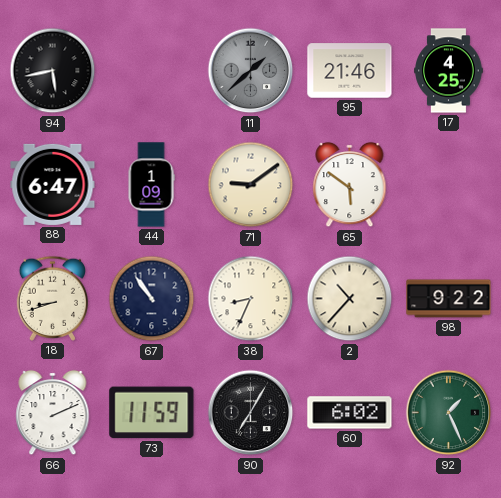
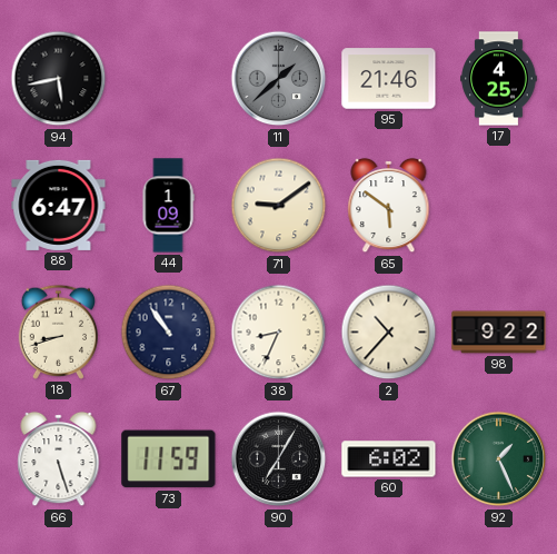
66: 2:11 -> 5:27 (59, 459)
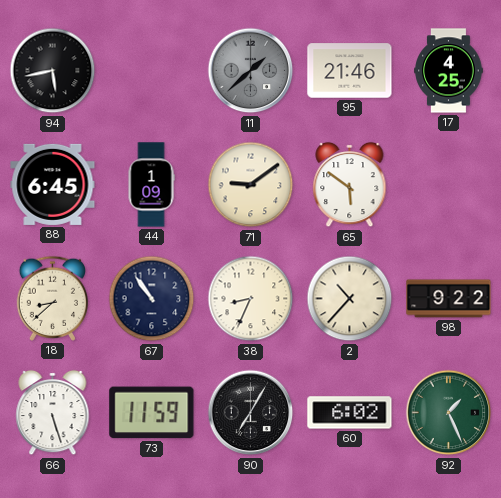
88: 6:47 -> 6:45 (53, 184)
18: 8:42 -> 8:38 (52, 298)
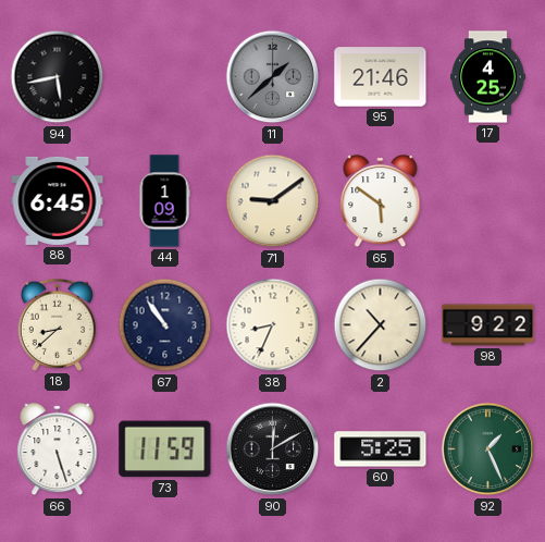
90: 7:05 -> 12:10 (273, 449)
60: 6:02 -> 5:25 (381, 449)
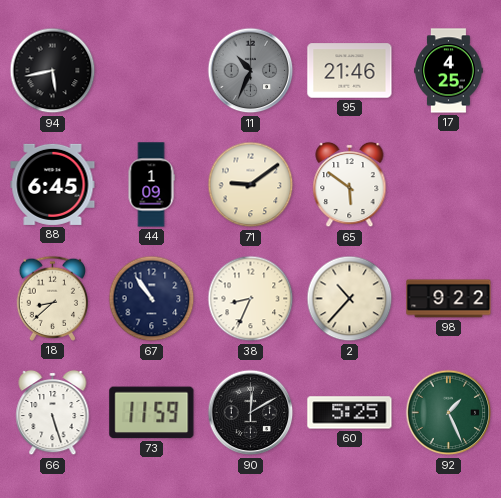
11: 1:38 -> 10:34 (251, 71)
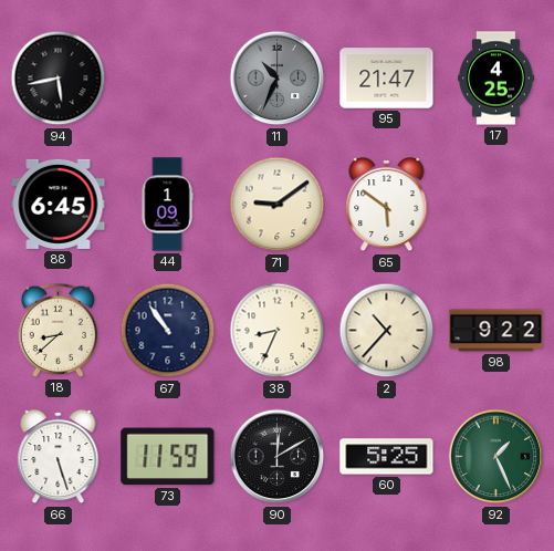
95: 21:46 -> 21:47 (387, 79)
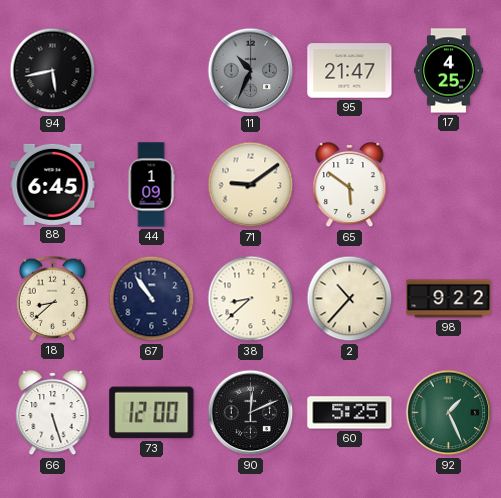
38: 8:34 -> 8:38 (251, 299)
73: 11:59 -> 12:00 (152, 413)
90: 12:10 -> 12:11 (251, 413)
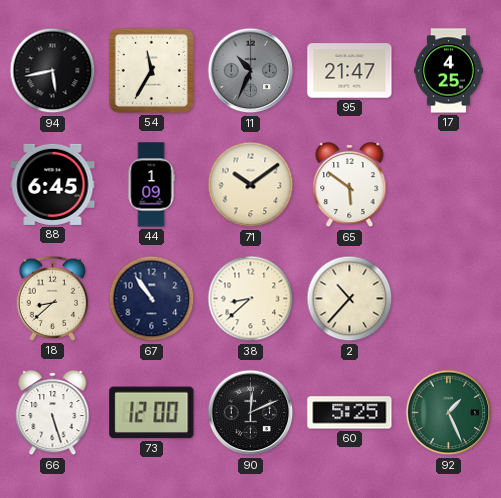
54: none -> 11:35 (151, 70)
71: 9:09 -> 10:09 (251, 185)
98: 9:22 -> none (449, 299)
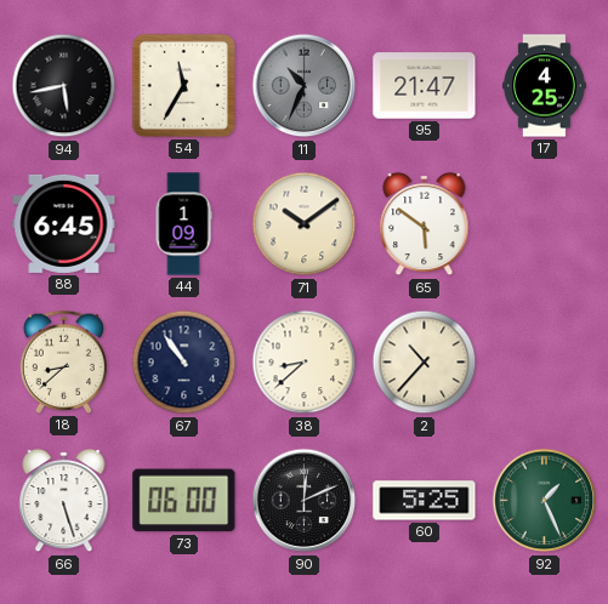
73: 12:00 -> 06:00 (184, 501)
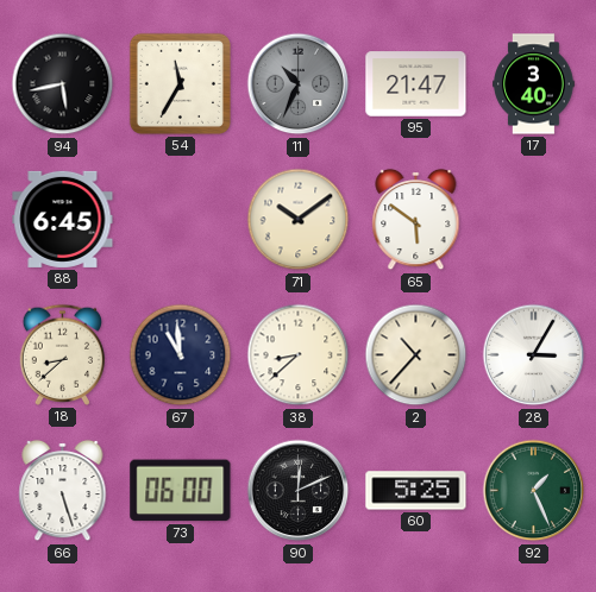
17: 4:25 -> 3:40 (534, 84)
44: 1:09 -> none (183, 224)
67: 10:54 -> 10:59 (181, 355)
28: none -> 3:05 (534, 355)
